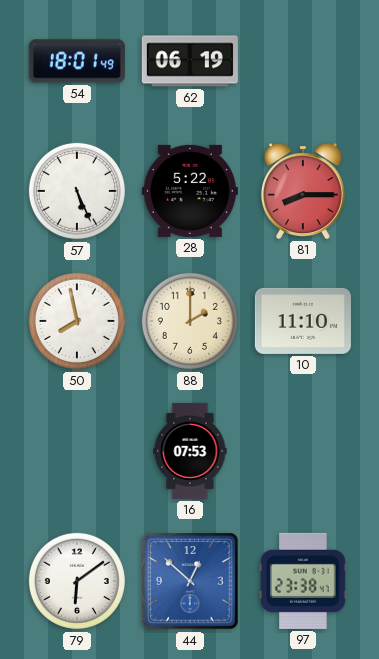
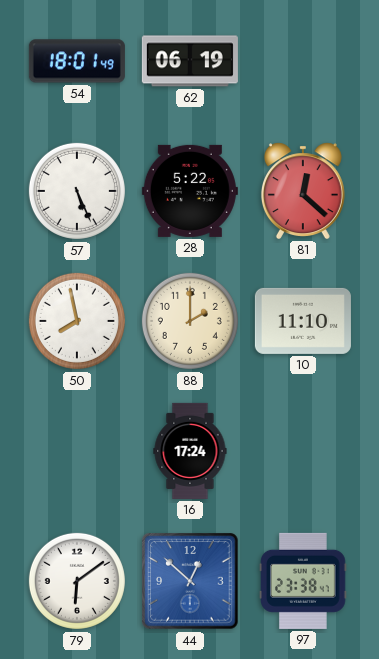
81: 8:15 -> 12:22 (303, 191)
16: 07:53 -> 17:24 (190, 451)
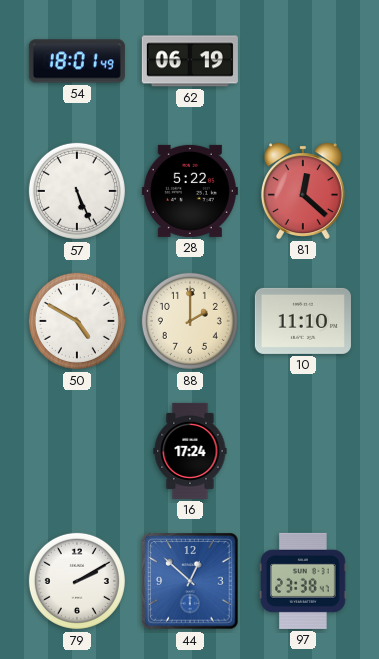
50: 7:58 -> 4:50 (77, 321)
79: 6:09 -> 2:10 (77, 581)
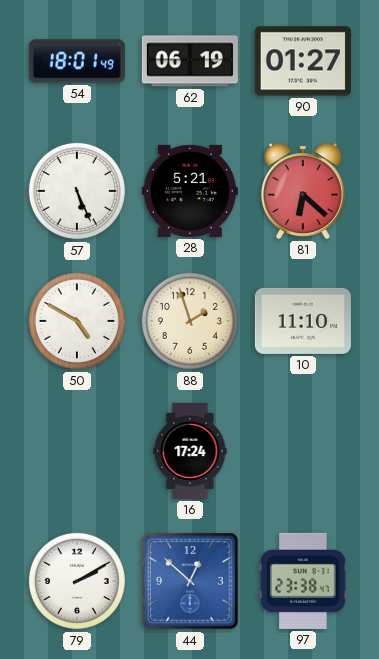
90: none -> 01:27 (303, 61)
28: 5:22 -> 5:21 (190, 191)
81: 12:22 -> 6:22 (303, 191)
88: 2:00 -> 1:57 (190, 321)
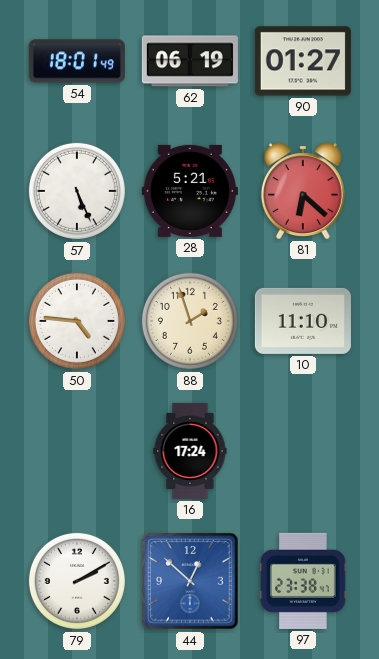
50: 4:50 -> 4:46 (77, 321)
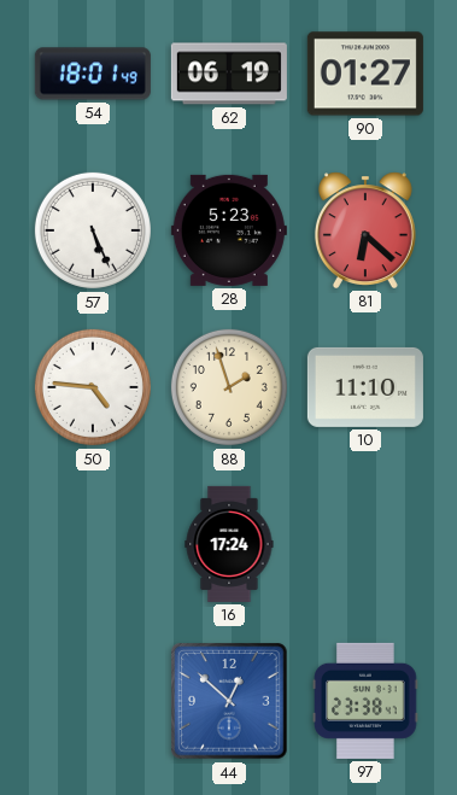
28: 5:21 -> 5:23 (229, 230)
79: 2:10 -> none (77, 581)
